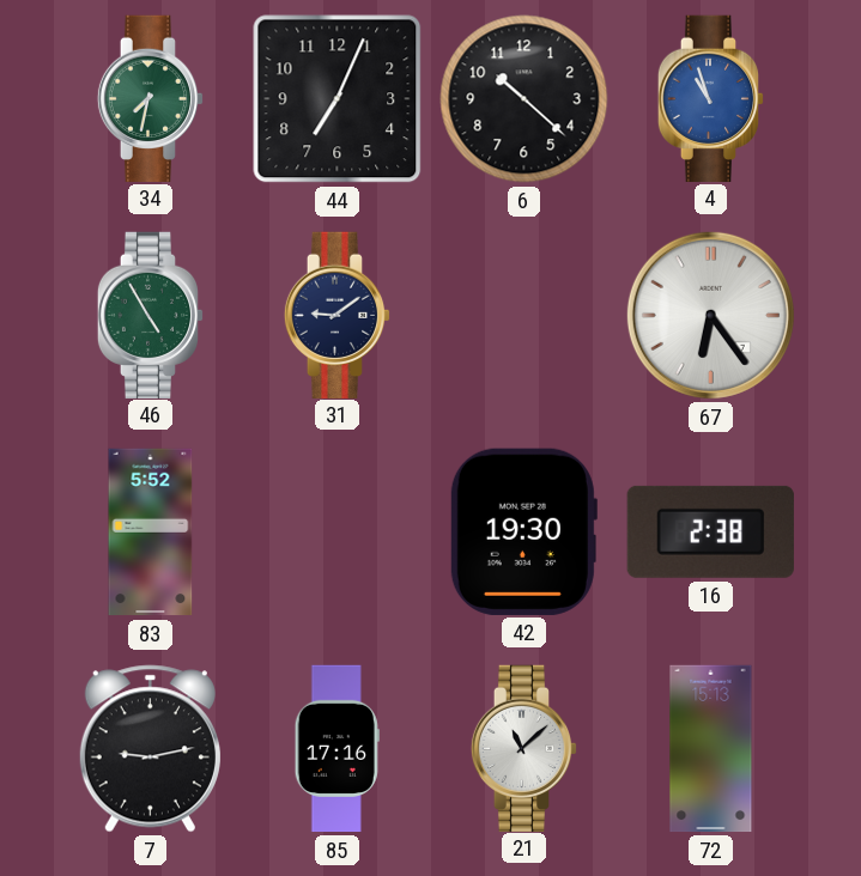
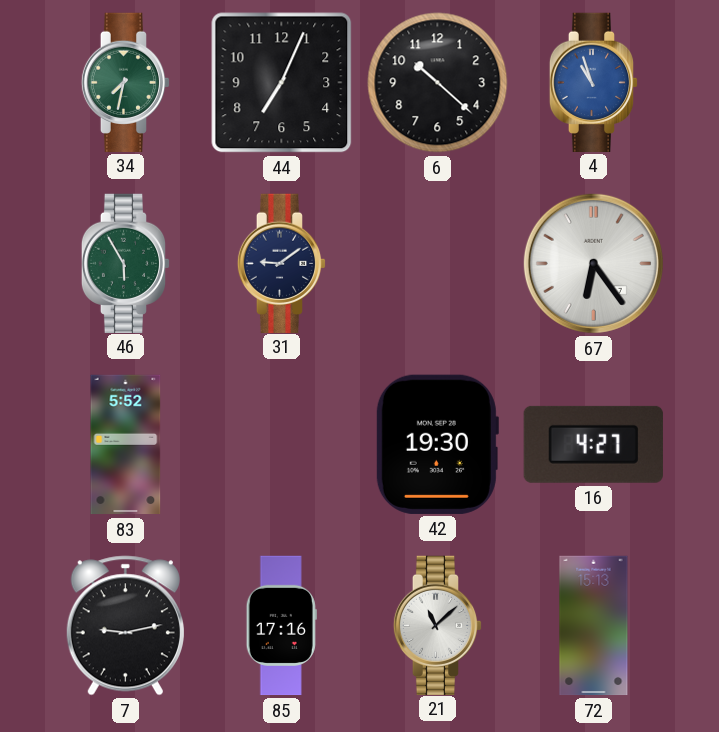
46: 4:55 -> 5:55 (126, 263)
16: 2:38 -> 4:27 (593, 444)
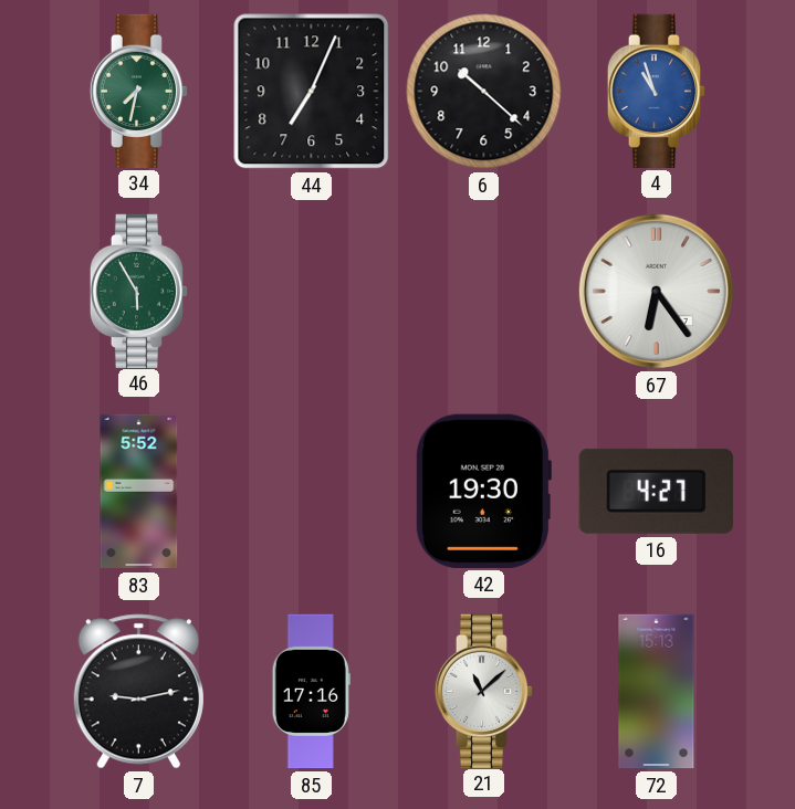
31: 9:09 -> none (282, 263)
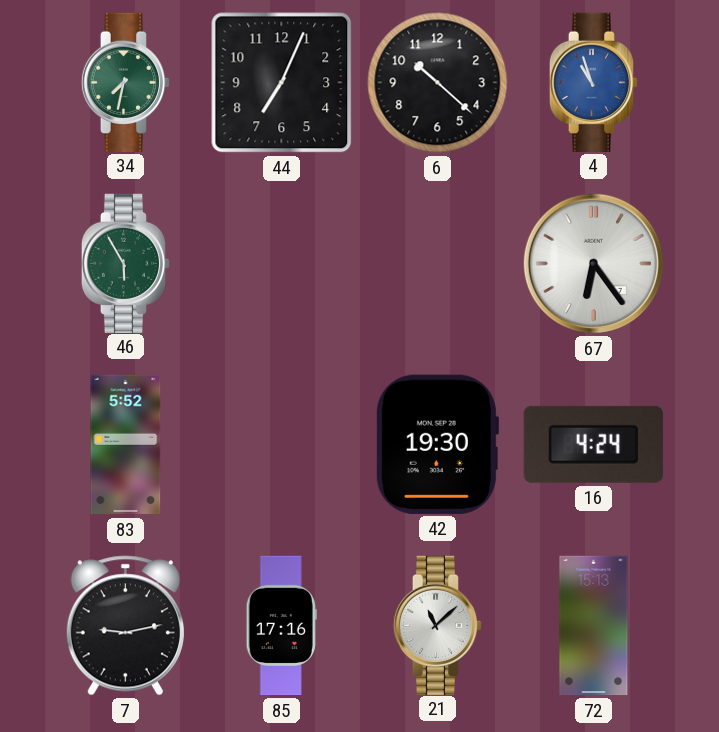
16: 4:27 -> 4:24 (593, 444)
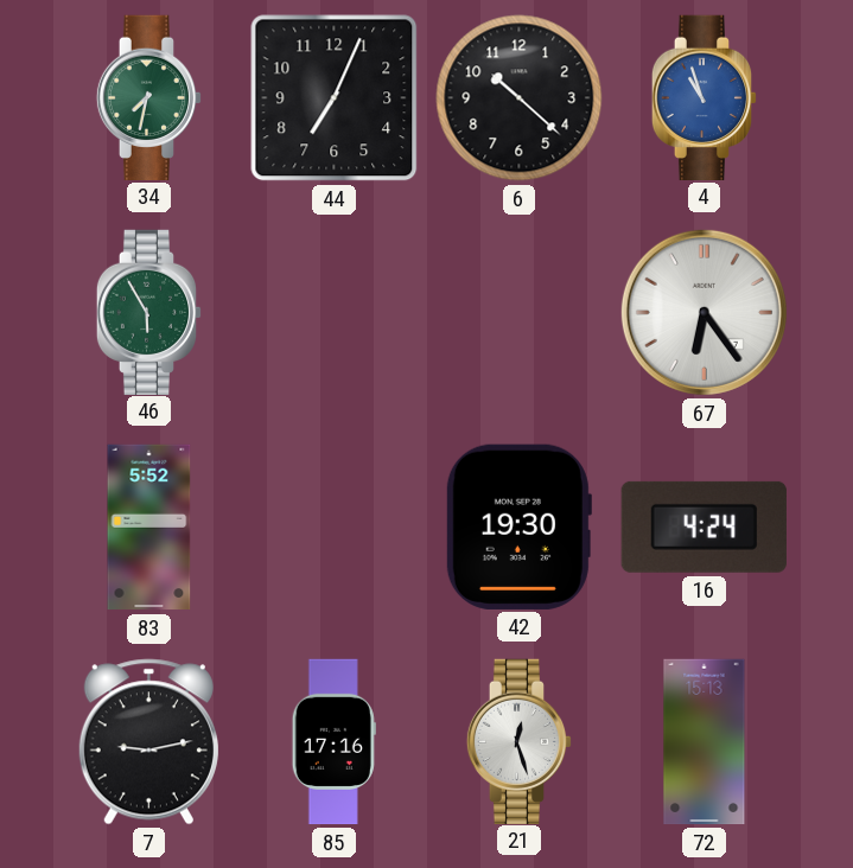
21: 11:08 -> 12:27 (520, 741)
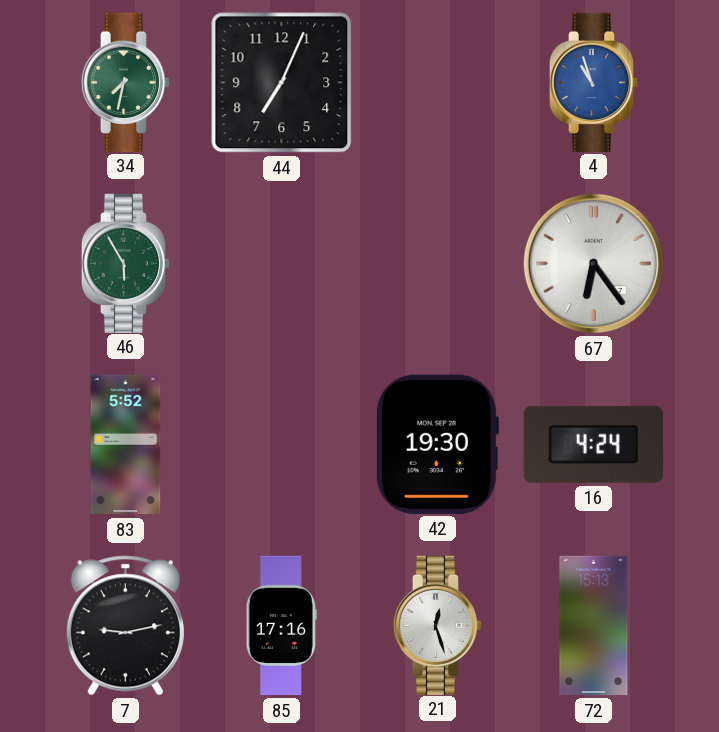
6: 10:22 -> none (520, 98)
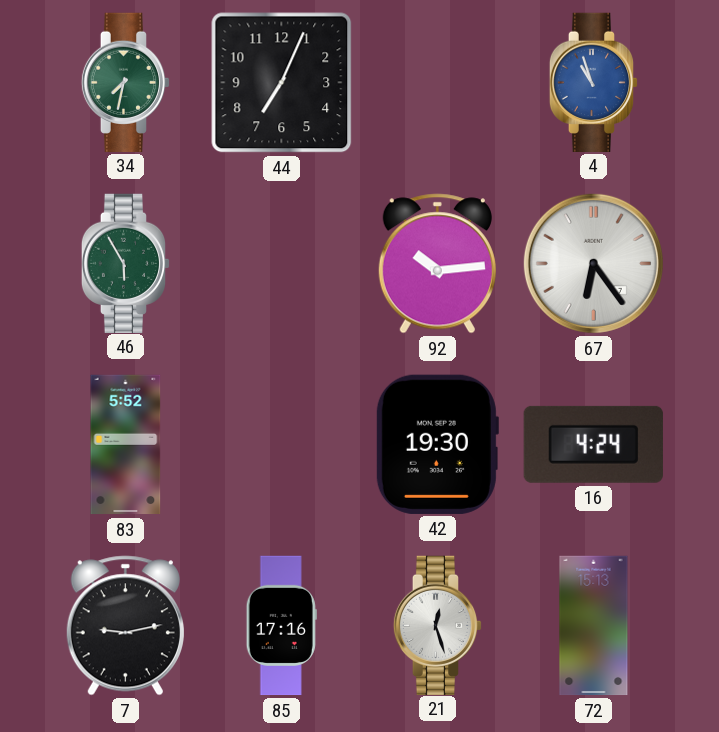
92: none -> 10:14 (437, 264)
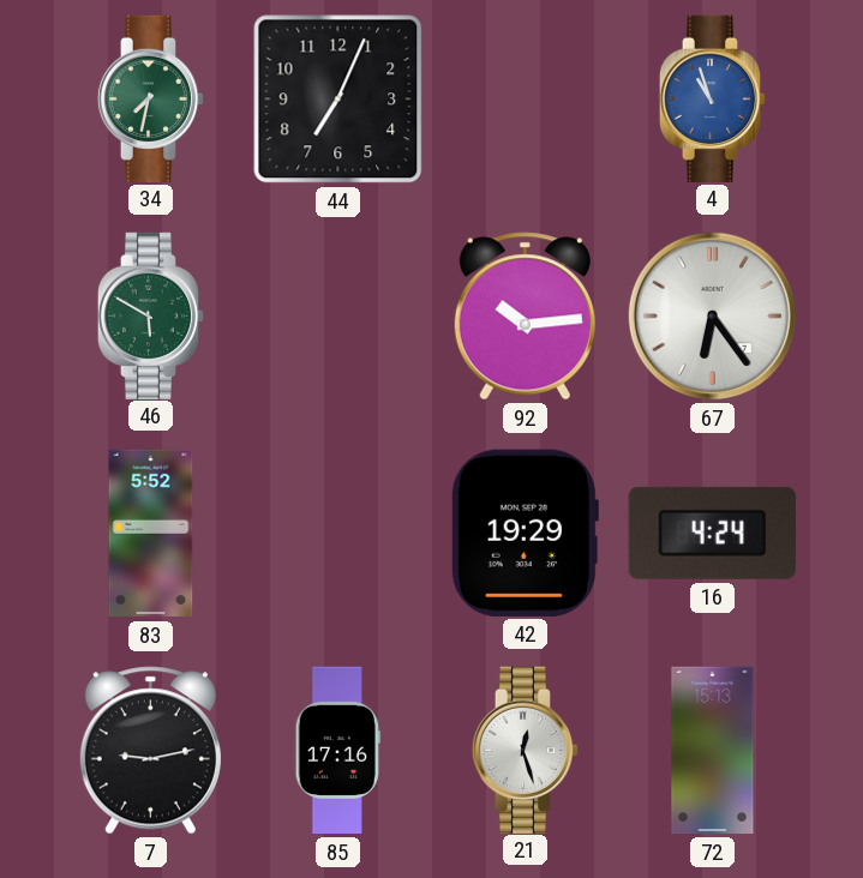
46: 5:55 -> 5:50 (151, 315)
42: 19:30 -> 19:29 (525, 533)
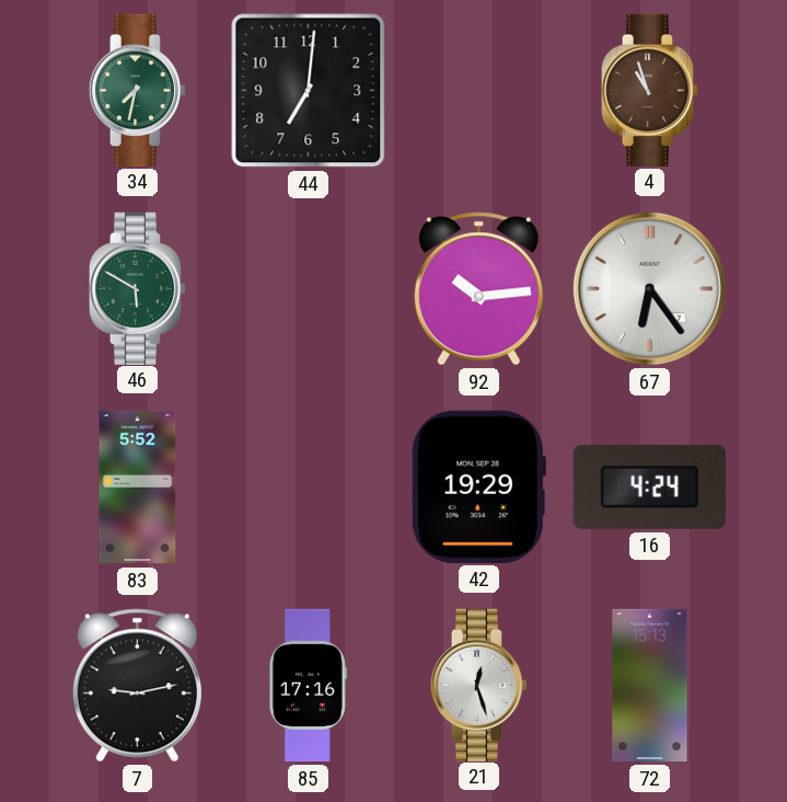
44: 7:04 -> 7:01 (309, 91)
4 dial: blue -> brown (650, 90)
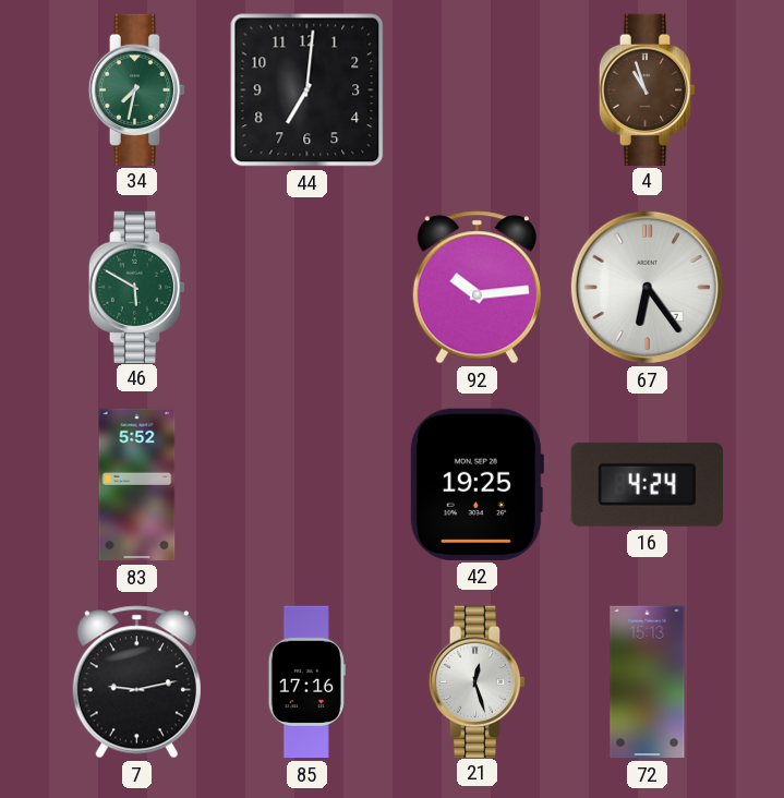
42: 19:29 -> 19:25 (477, 484)
